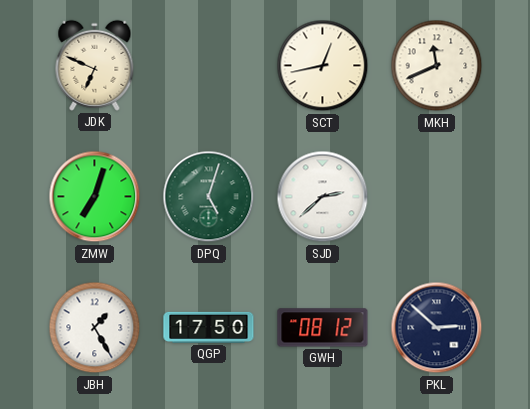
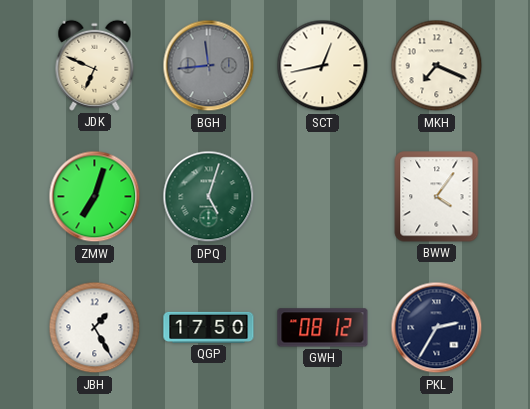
BGH: none -> 11:44 (209, 66)
MKH: 11:41 -> 7:19 (437, 66)
SJD: 2:38 -> none (323, 197)
BWW: none -> 4:06 (437, 197)
PKL: 2:52 -> 2:35 (437, 328)
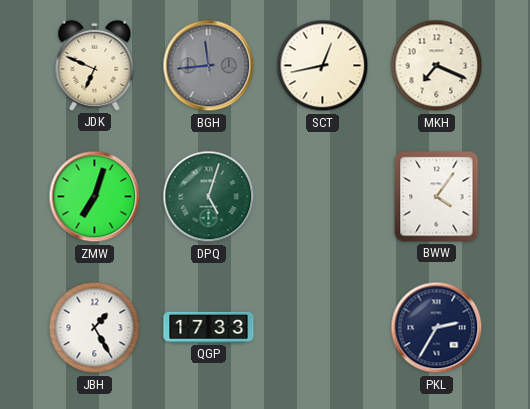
QGP: 17:50 -> 17:33 (209, 327)
GWH: 08:12 -> none (323, 328)
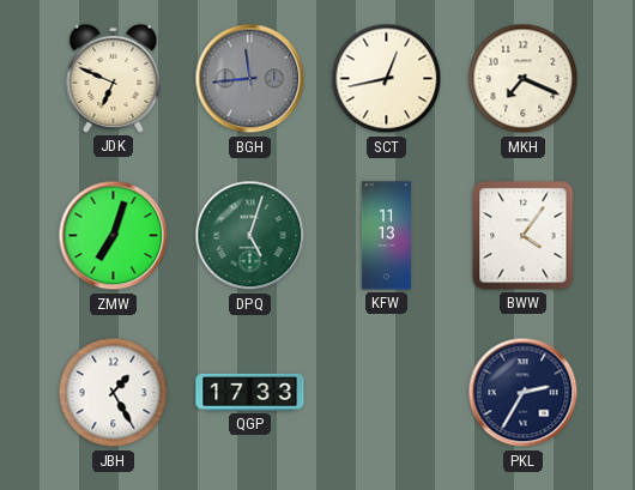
KFW: none -> 11:13 (386, 236)
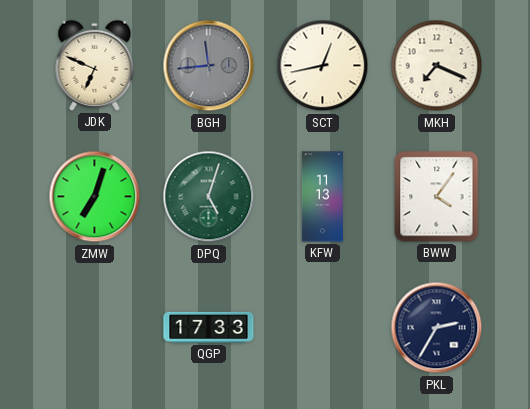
JBH: 1:25 -> none (114, 393)
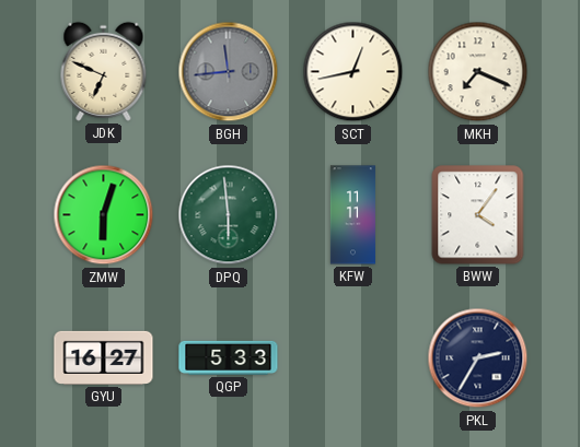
ZMW: 7:03 -> 6:03 (104, 215)
DPQ: 5:03 -> 5:59 (229, 215)
KFW: 11:13 -> 11:11 (352, 215)
GYU: none -> 16:27 (104, 357)
QGP: 17:33 -> 5:33 (229, 357)
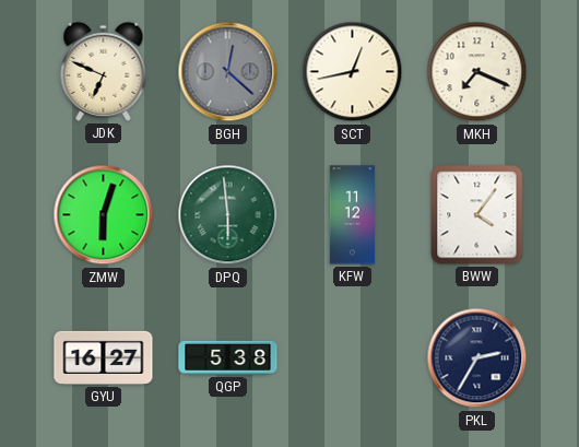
BGH: 11:44 -> 12:22 (228, 72)
KFW: 11:11 -> 11:12 (352, 215)
QGP: 5:33 -> 5:38 (228, 357)
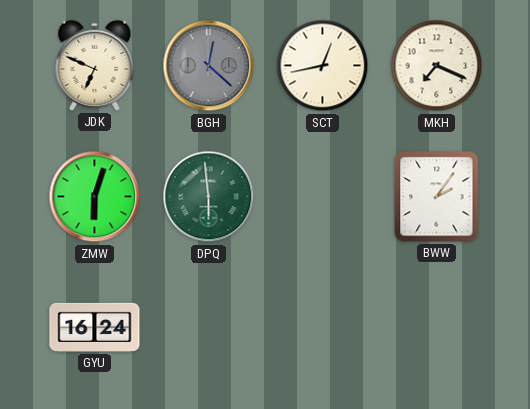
KFW: 11:12 -> none (352, 215)
BWW: 4:06 -> 2:06 (437, 197)
GYU: 16:27 -> 16:24 (95, 327)
QGP: 5:38 -> none (228, 357)
PKL: 2:35 -> none (477, 358)
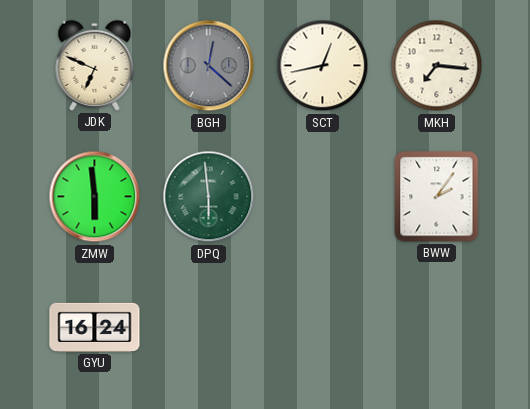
MKH: 7:19 -> 7:16 (437, 66)
ZMW: 6:03 -> 5:59 (95, 197)
